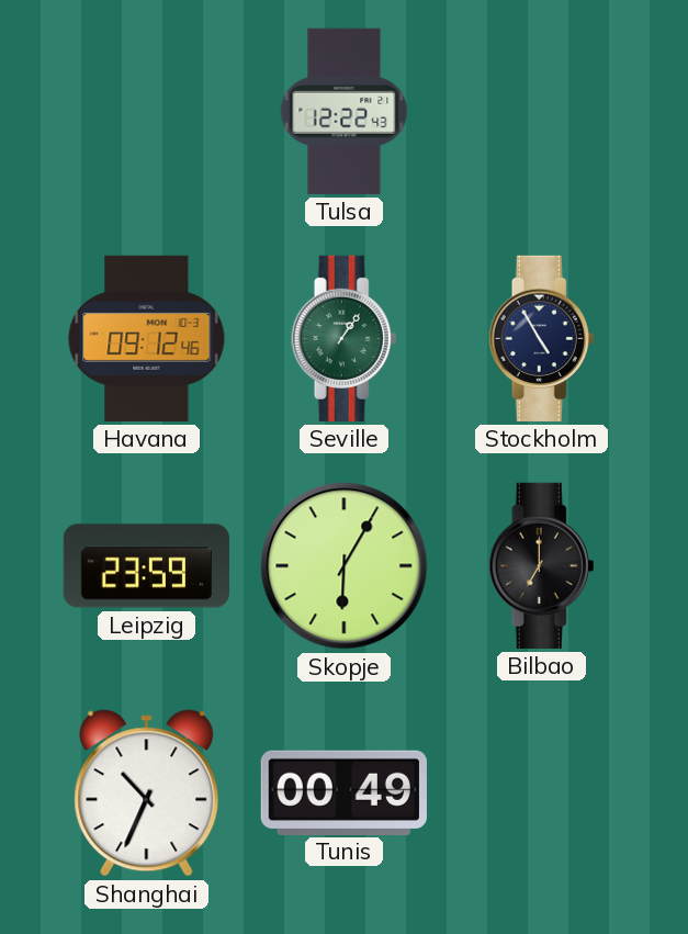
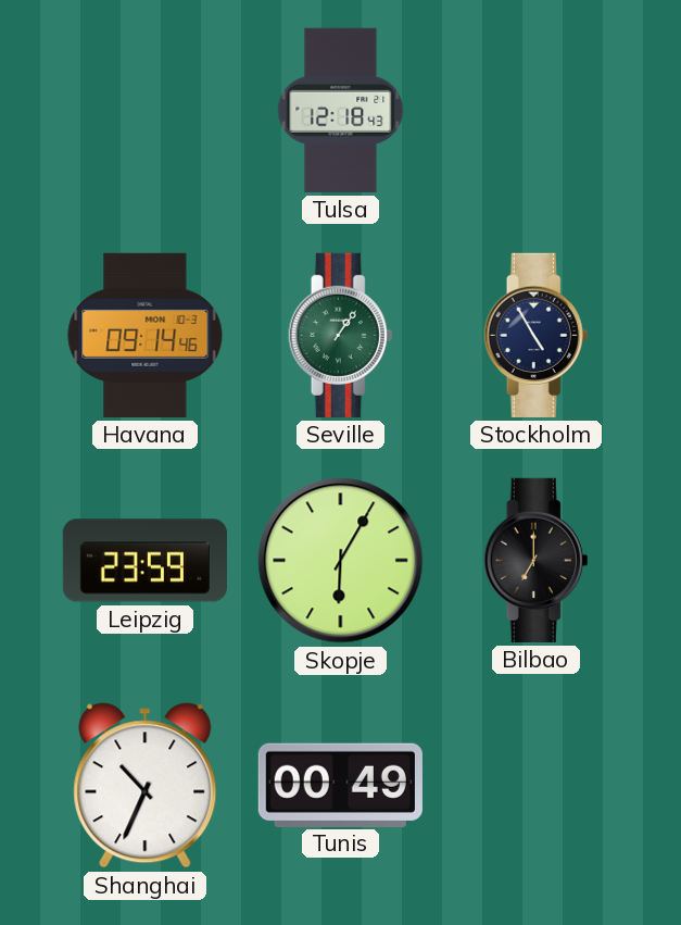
Tulsa: 12:22 -> 12:18 (341, 110)
Havana: 09:12 -> 09:14 (146, 335)
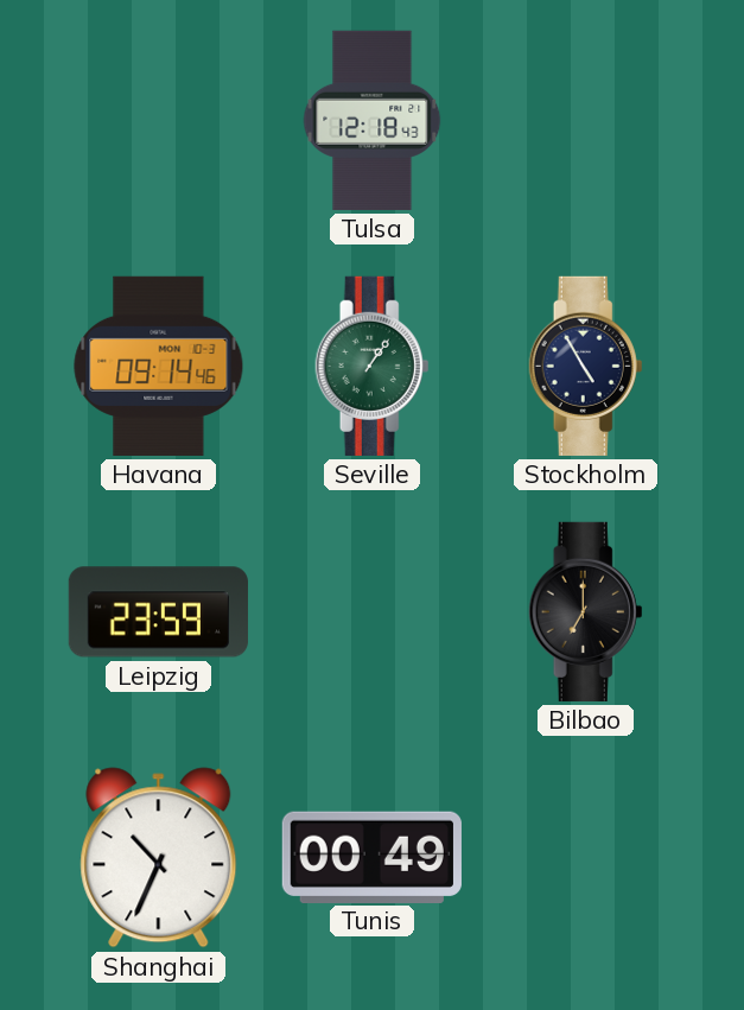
Skopje: 6:05 -> none (341, 561)
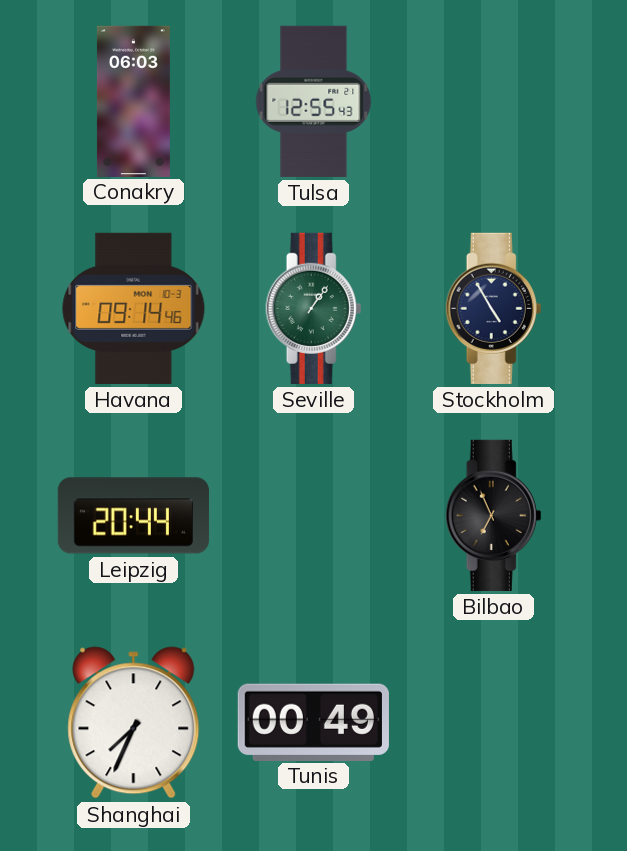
Conakry: none -> 06:03 (133, 101)
Tulsa: 12:18 -> 12:55 (314, 101)
Leipzig: 23:59 -> 20:44 (133, 516)
Bilbao: 7:00 -> 6:56 (494, 515)
Shanghai: 10:34 -> 7:34 (134, 723)
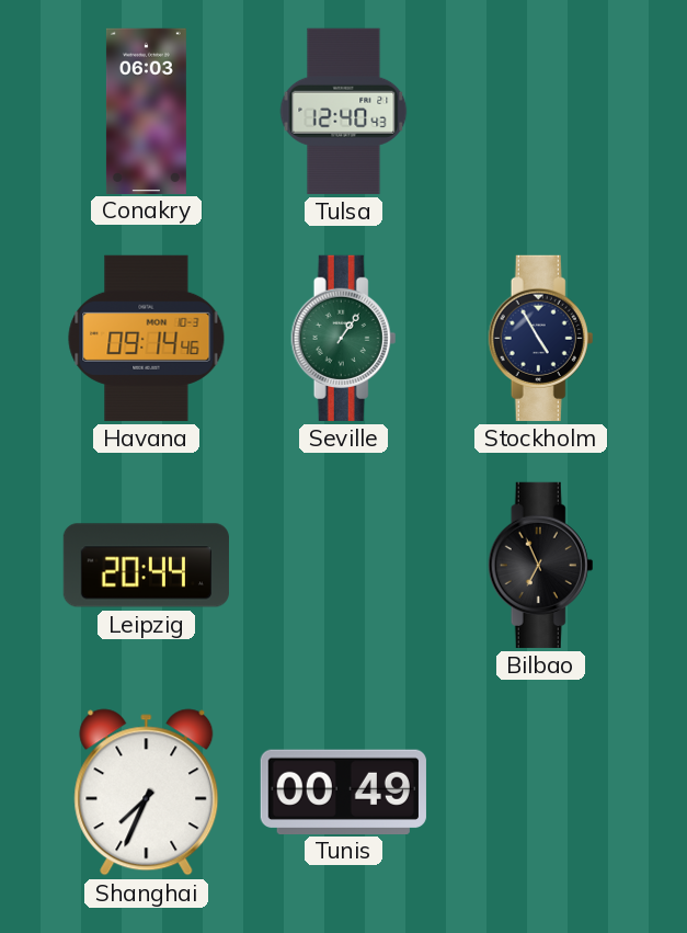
Tulsa: 12:55 -> 12:40 (344, 111)
